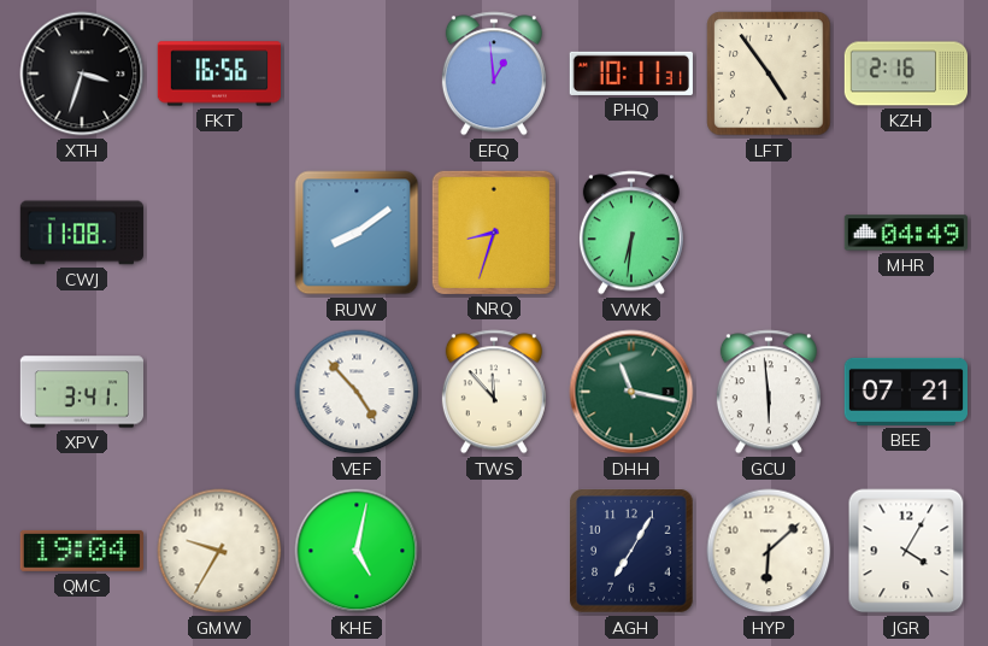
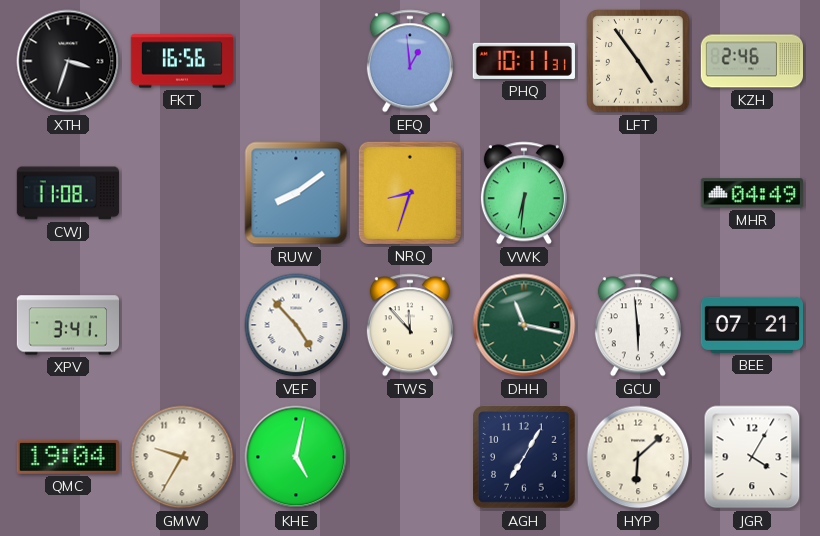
KZH: 2:16 -> 2:46 (751, 61)
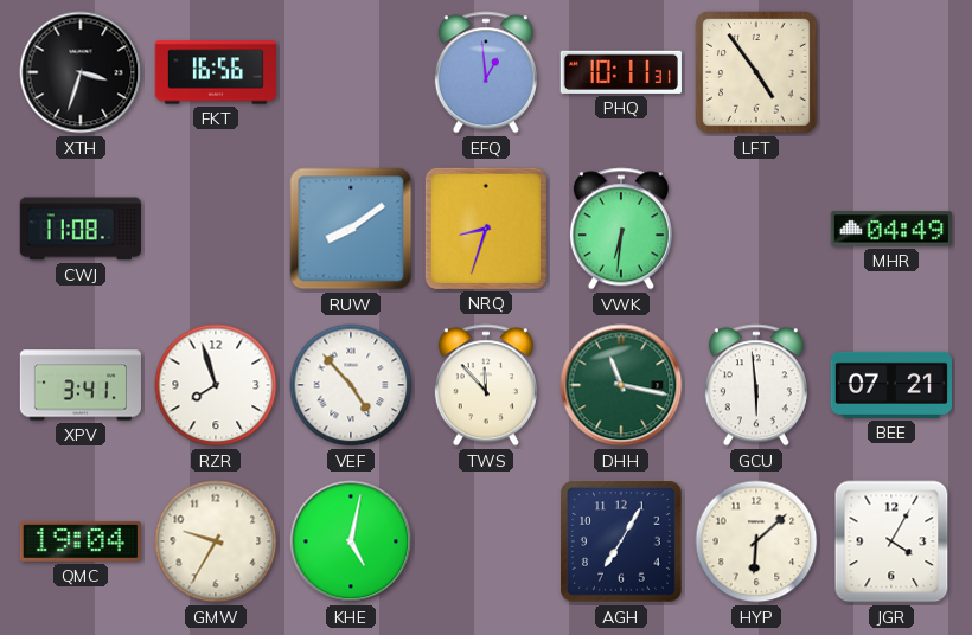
KZH: 2:46 -> none (751, 61)
RZR: none -> 7:57 (216, 385)
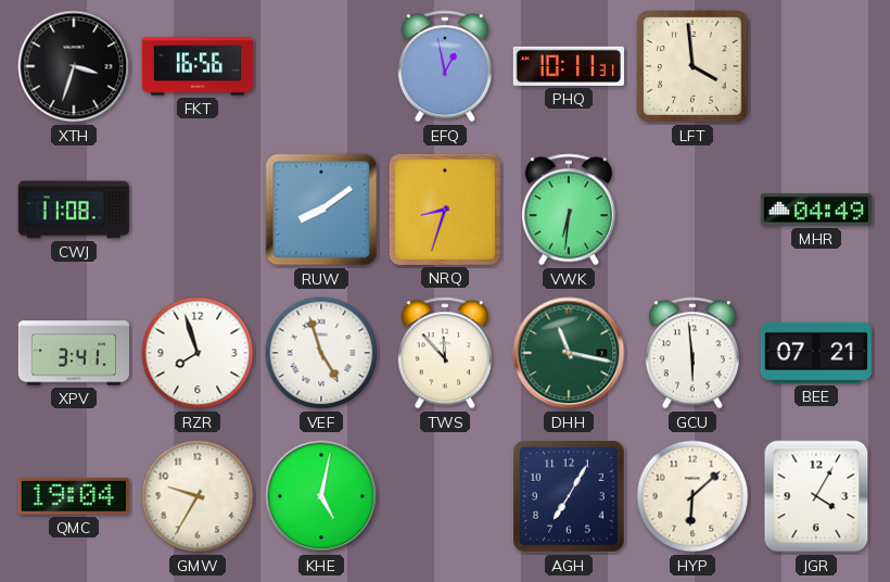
EFQ: 12:59 -> 12:58 (445, 66)
LFT: 4:54 -> 3:59 (692, 66)
VEF: 4:53 -> 4:57 (321, 353)
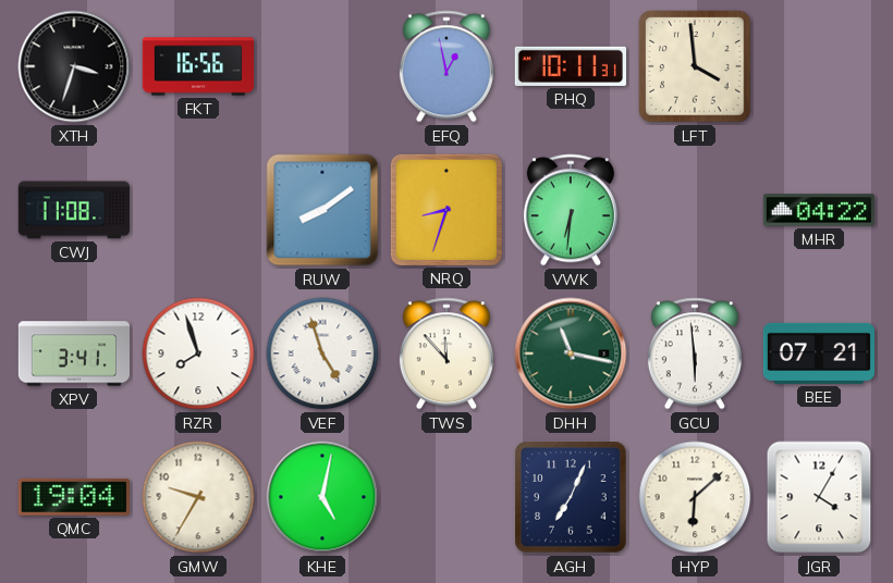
MHR: 04:49 -> 04:22 (819, 210)
AGH: 7:05 -> 7:04 (571, 497)
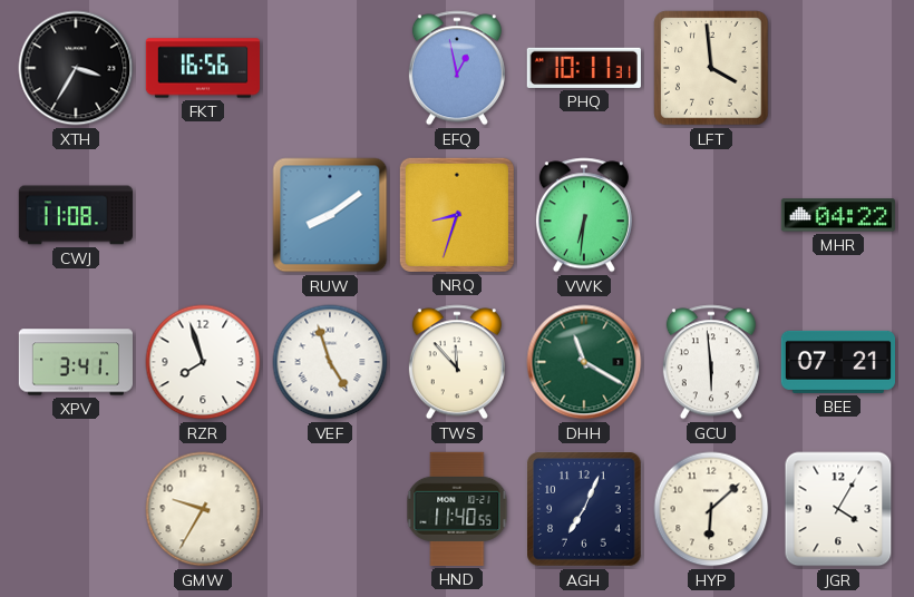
XTH: 3:33 -> 3:35 (76, 68)
DHH: 11:17 -> 11:20 (584, 362)
QMC: 19:04 -> none (74, 497)
KHE: 5:02 -> none (322, 497)
HND: none -> 11:40 (457, 509)
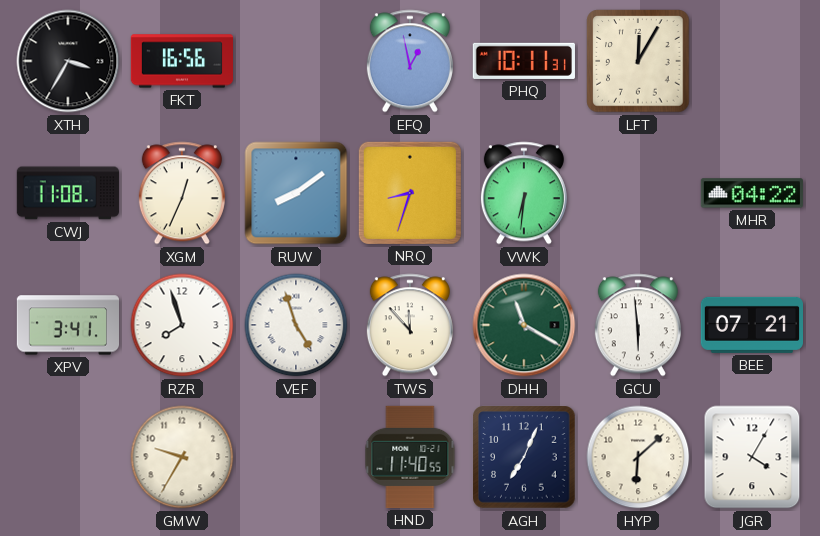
LFT: 3:59 -> 12:05 (638, 61)
XGM: none -> 12:34 (182, 193)
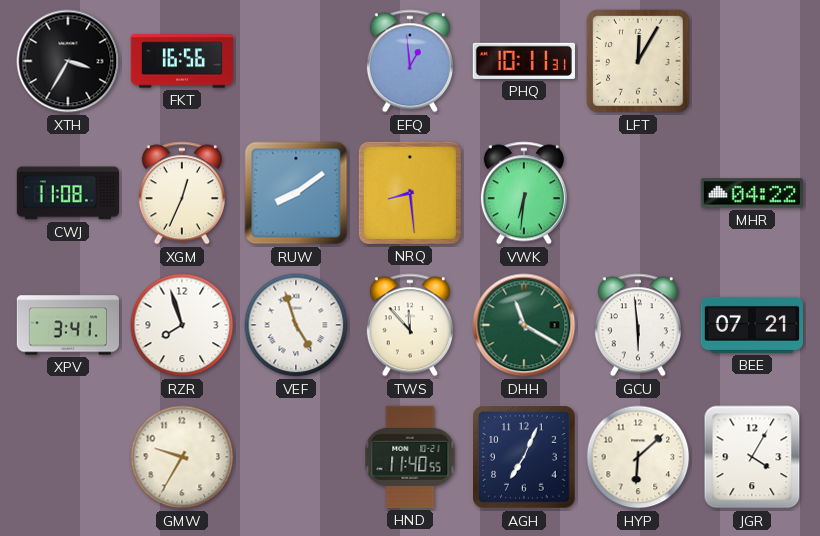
EFQ: 12:58 -> 12:59 (410, 61)
NRQ: 8:33 -> 8:29 (410, 193)
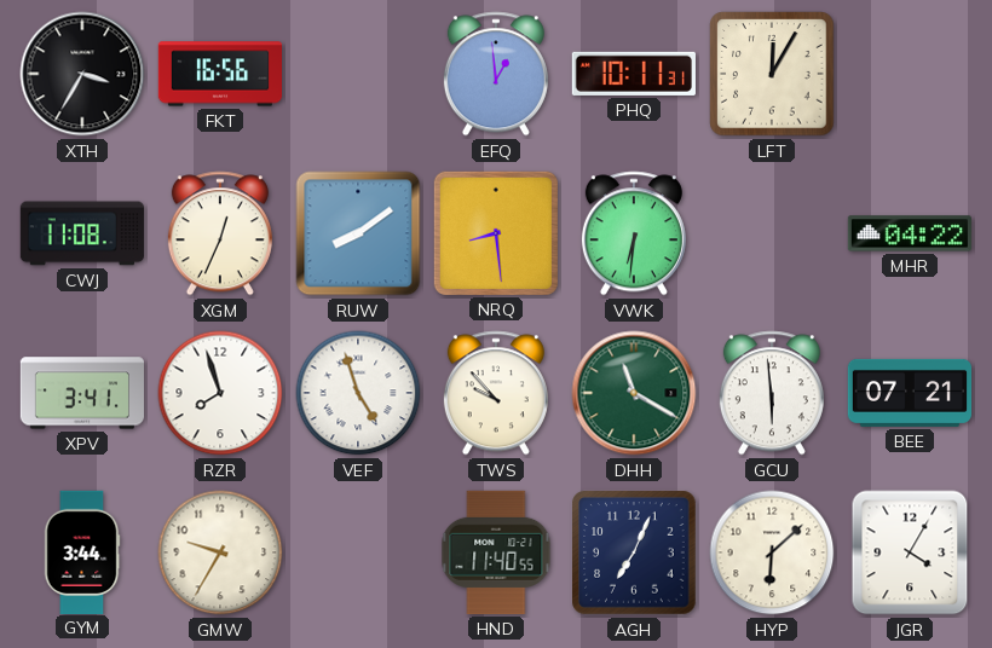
TWS: 11:53 -> 9:53 (496, 393)
GYM: none -> 3:44 (82, 551)
